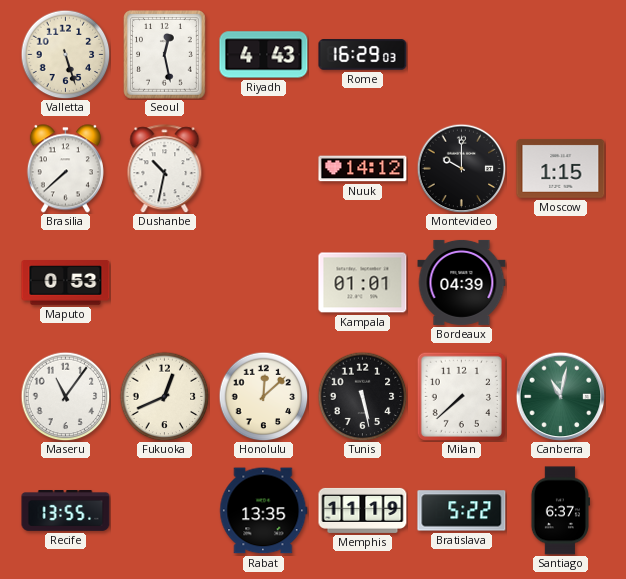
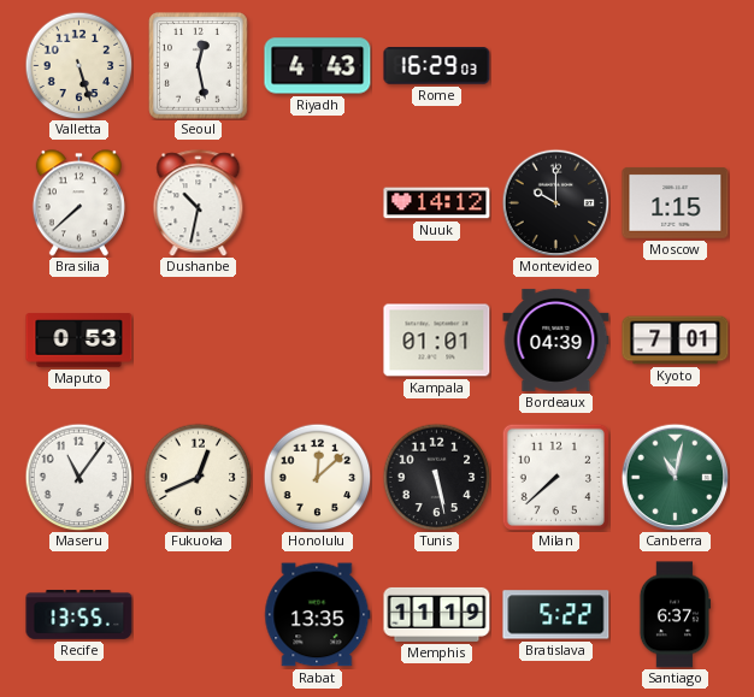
Kyoto: none -> 7:01 (676, 341)
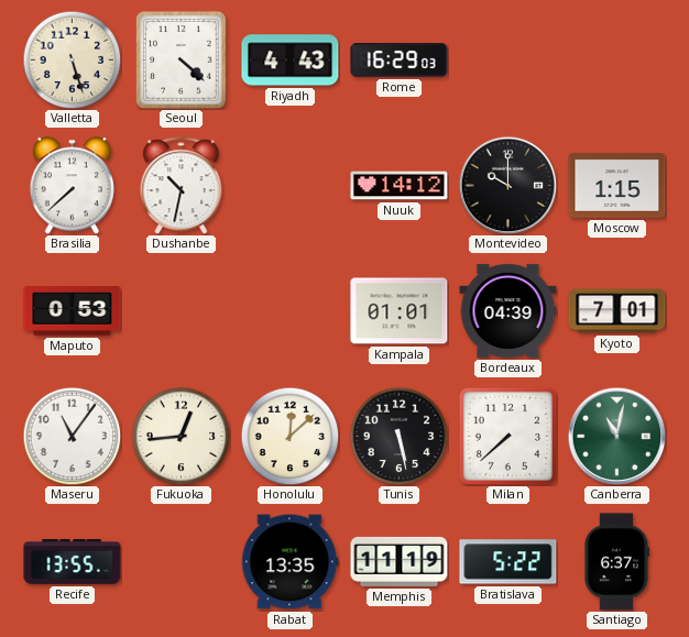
Seoul: 12:28 -> 4:22 (182, 61)
Fukuoka: 12:41 -> 12:44 (181, 436)
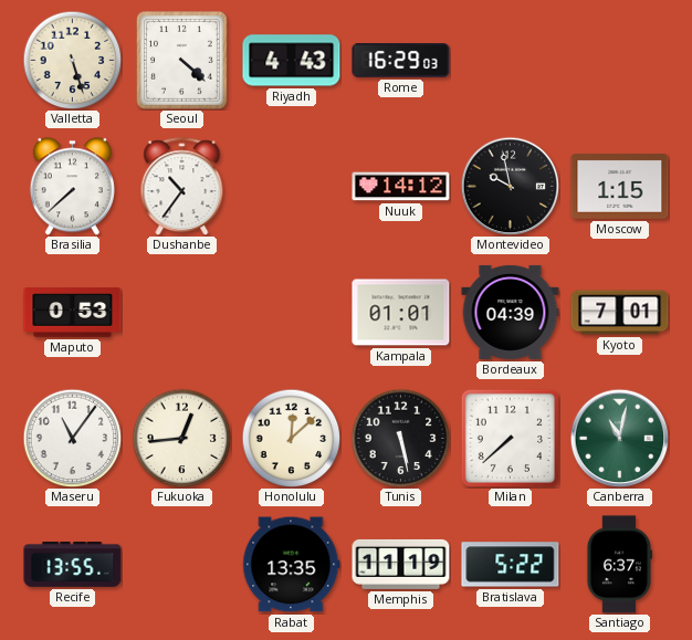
Dushanbe: 10:32 -> 10:36 (182, 187)
Montevideo: 10:00 -> 9:58 (510, 186)
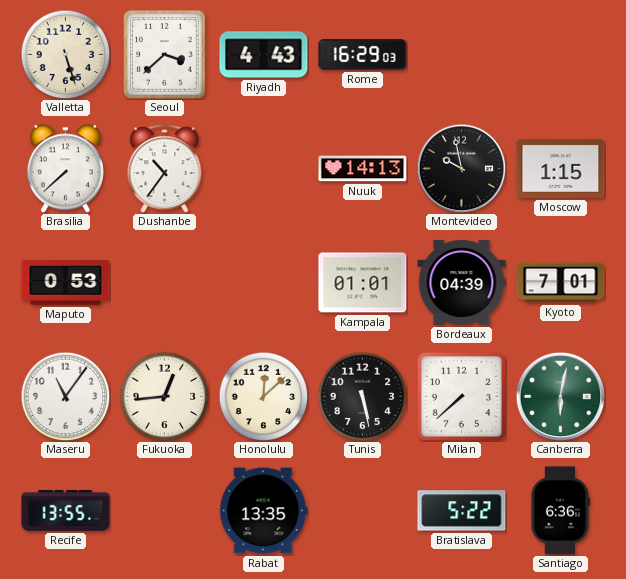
Seoul: 4:22 -> 3:38 (165, 55)
Nuuk: 14:12 -> 14:13 (363, 169)
Canberra: 11:02 -> 6:02 (560, 396)
Memphis: 11:19 -> none (401, 564)
Santiago: 6:37 -> 6:36 (560, 511)
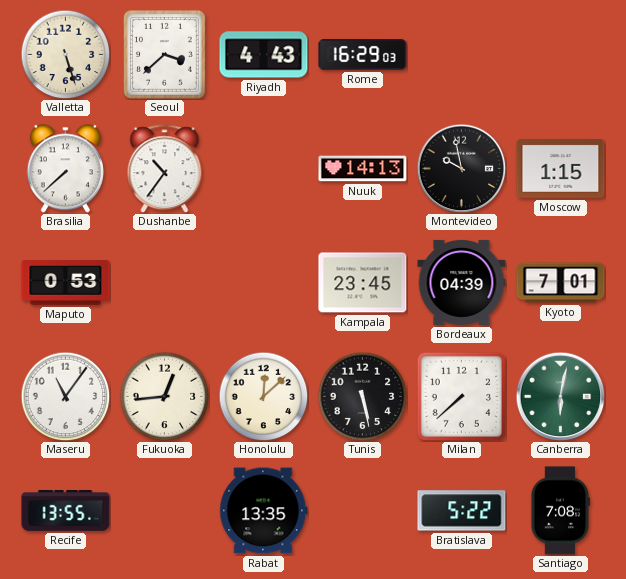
Kampala: 01:01 -> 23:45 (363, 283)
Santiago: 6:36 -> 7:08 (560, 511)
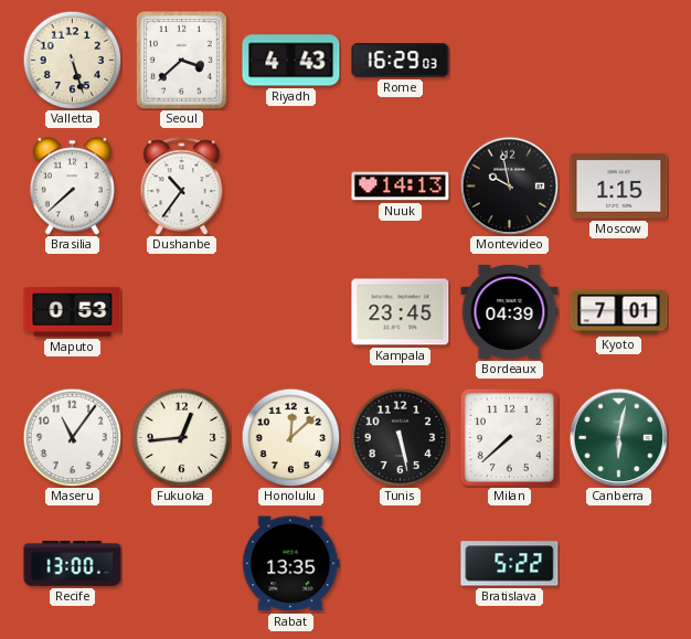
Recife: 13:55 -> 13:00 (73, 564)
Santiago: 7:08 -> none (560, 511)
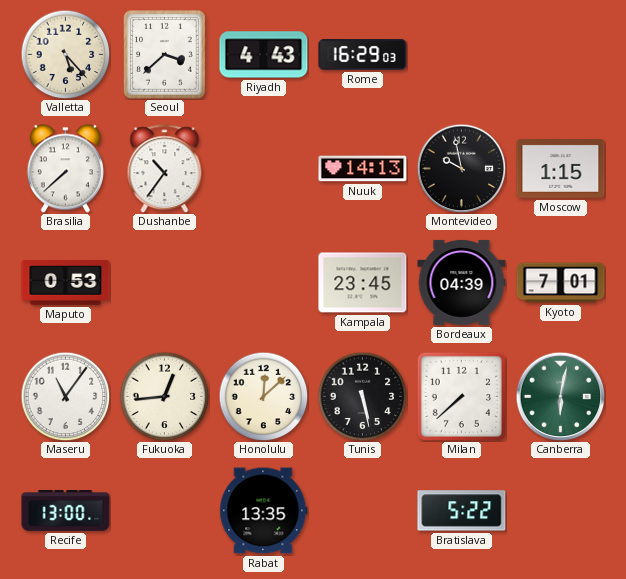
Valletta: 5:27 -> 5:23 (65, 54)
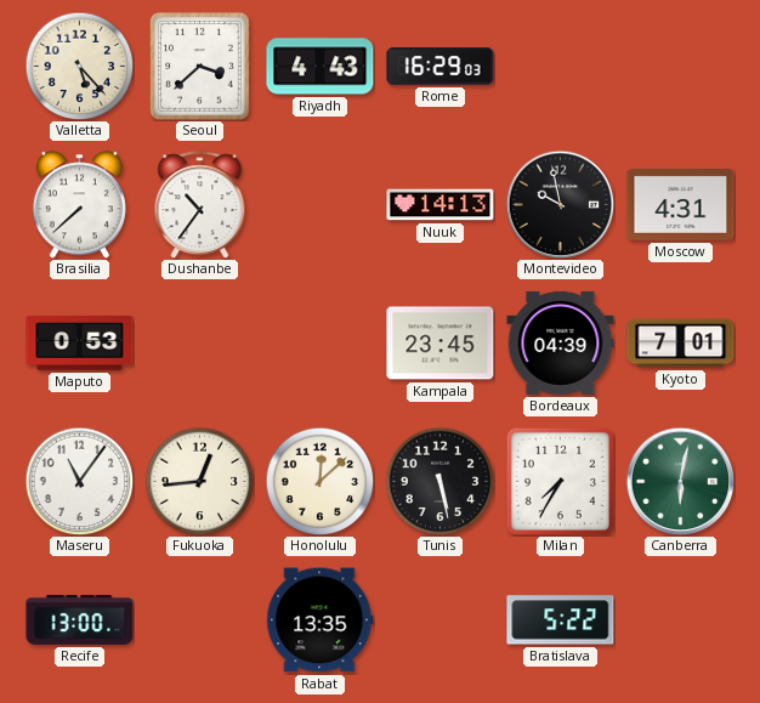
Moscow: 1:15 -> 4:31 (681, 204)
Milan: 7:38 -> 7:35 (560, 481)
